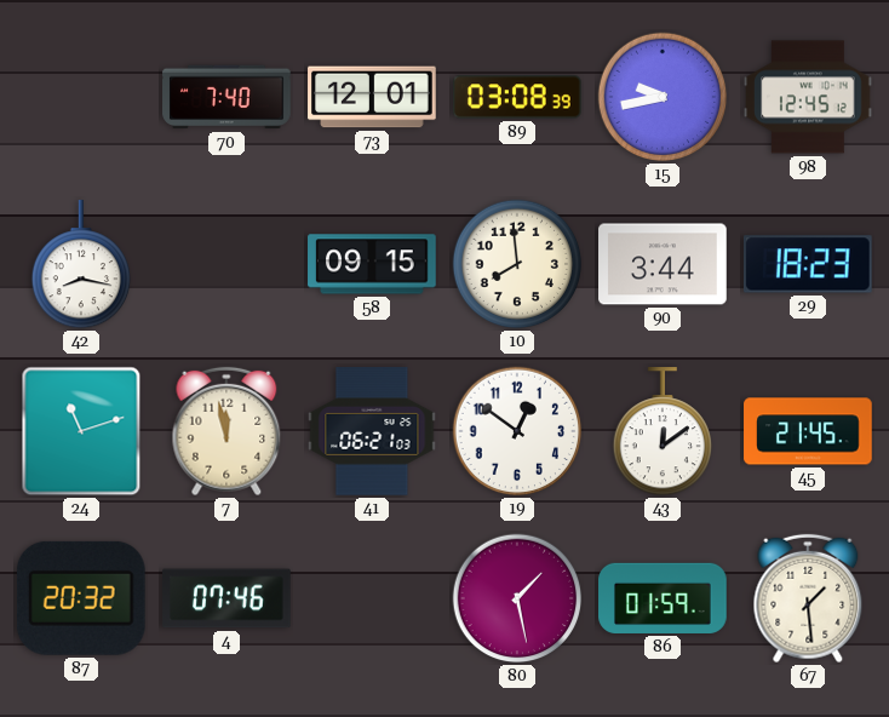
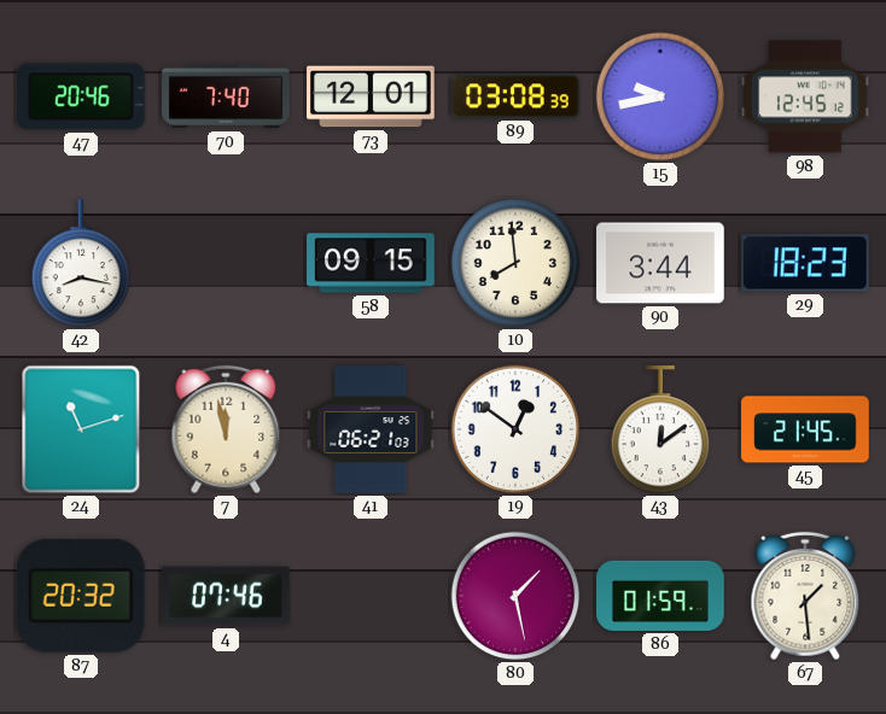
47: none -> 20:46 (81, 96)
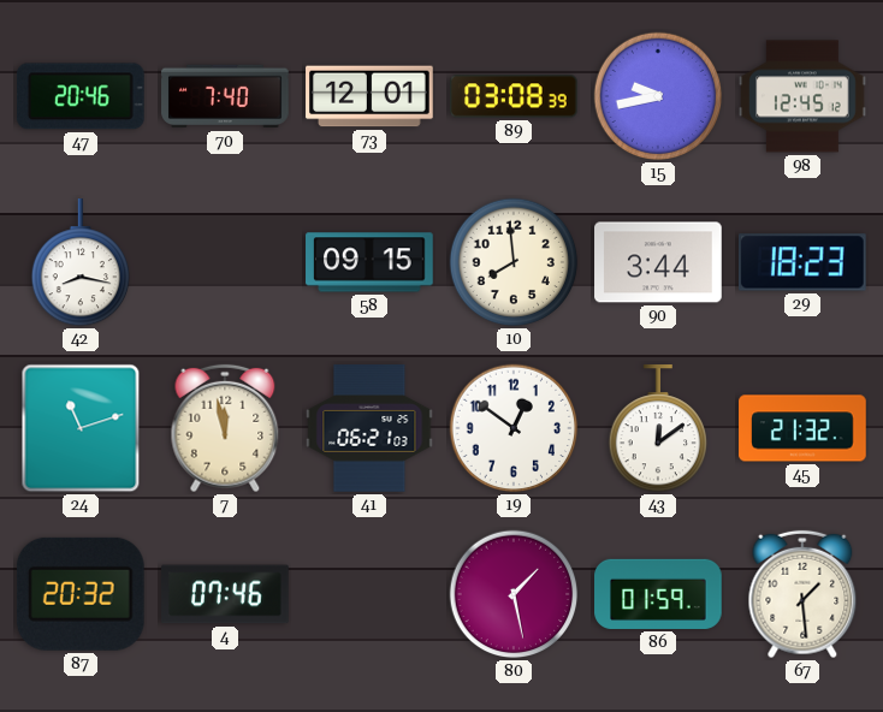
45: 21:45 -> 21:32 (802, 428)
